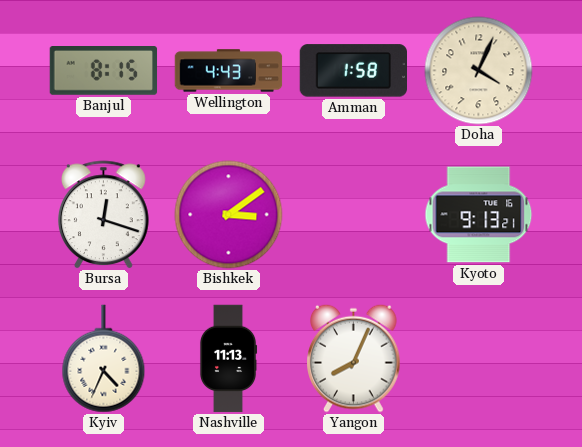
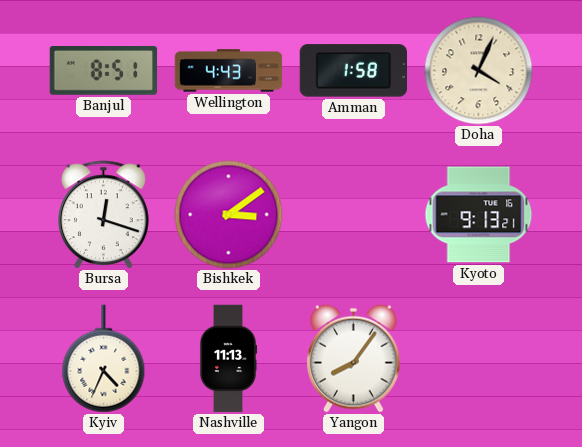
Banjul: 8:15 -> 8:51 (104, 71)
Yangon: 8:04 -> 8:06 (354, 358)
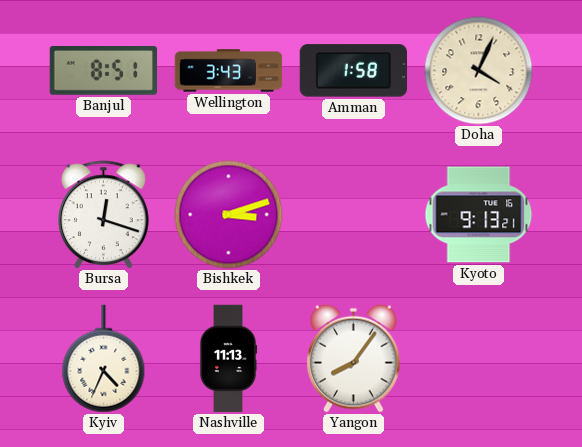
Wellington: 4:43 -> 3:43 (229, 71)
Bishkek: 3:09 -> 3:12 (229, 215)
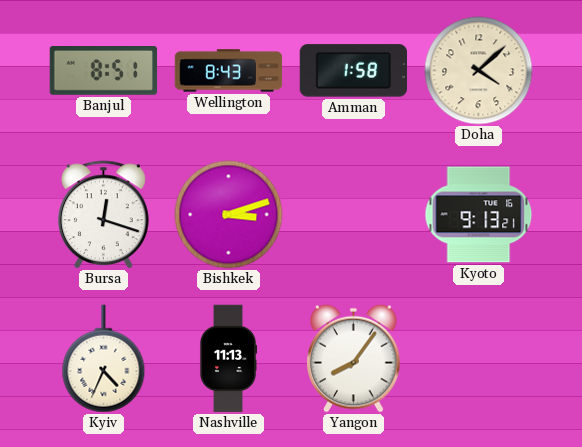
Wellington: 3:43 -> 8:43 (229, 71)
Doha: 4:04 -> 4:08 (479, 71)
